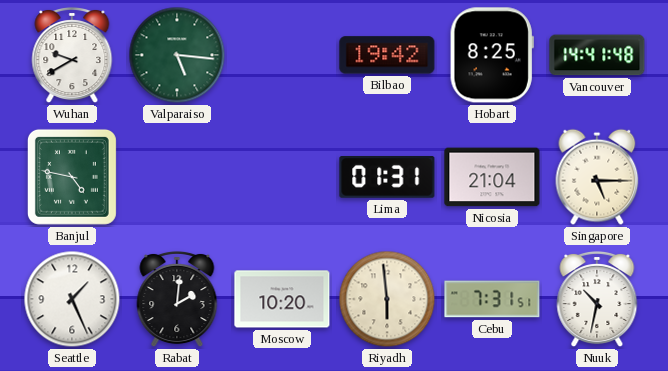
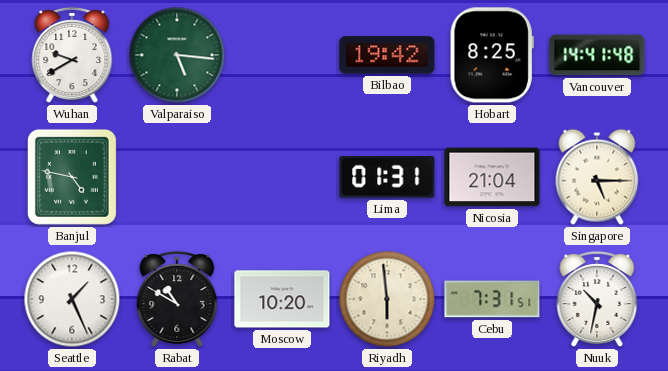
Rabat: 2:01 -> 10:50 (177, 299)
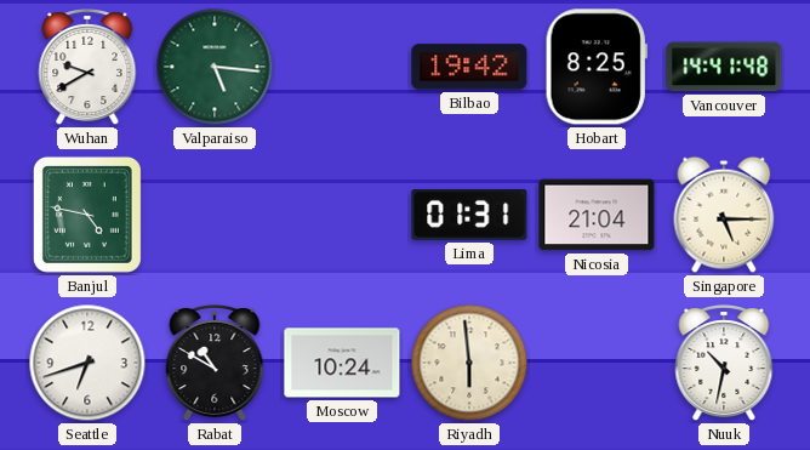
Seattle: 1:26 -> 6:42 (87, 363)
Moscow: 10:20 -> 10:24 (342, 363)
Cebu: 7:31 -> none (492, 299)
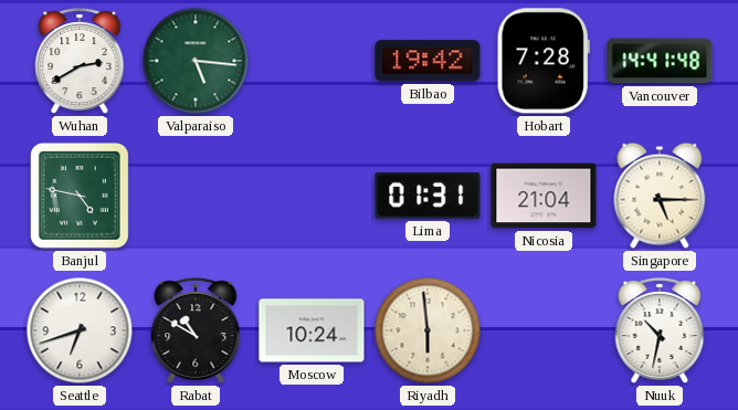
Wuhan: 9:40 -> 2:40 (80, 61)
Hobart: 8:25 -> 7:28 (544, 61)
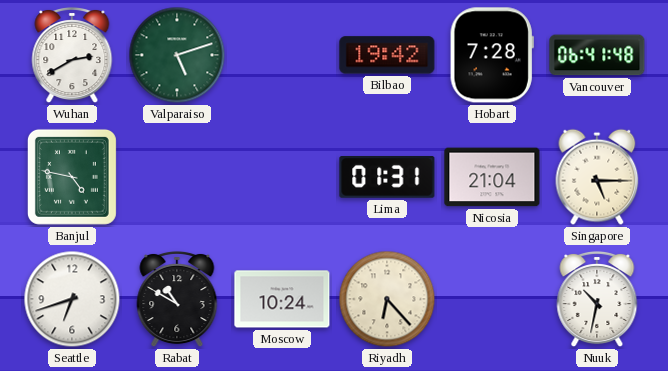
Valparaiso: 5:16 -> 5:12 (177, 55)
Vancouver: 14:41 -> 06:41 (597, 55)
Riyadh: 5:59 -> 6:23 (387, 299)
